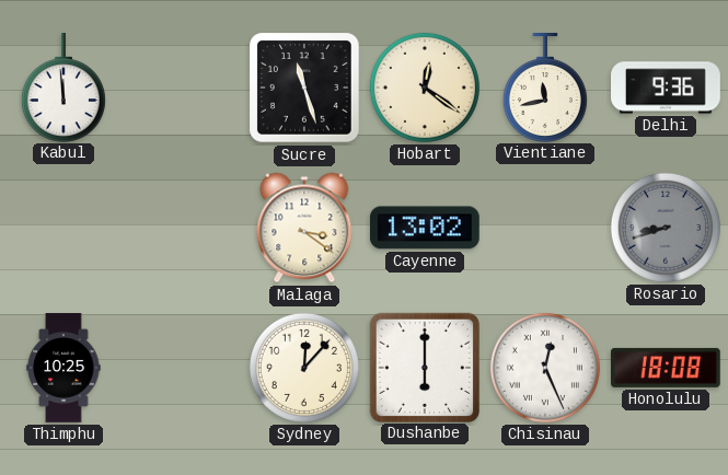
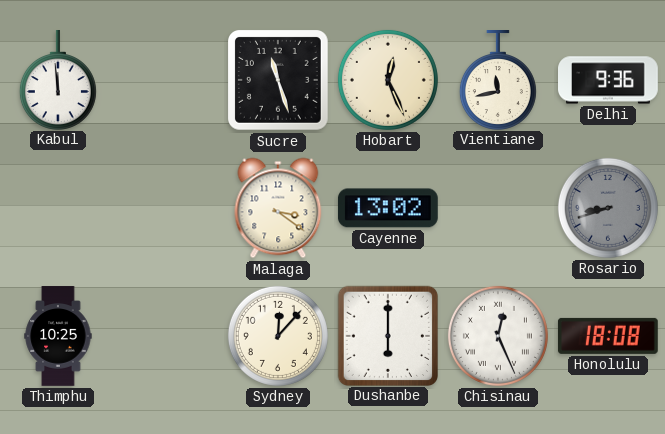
Hobart: 12:21 -> 12:26 (388, 80)
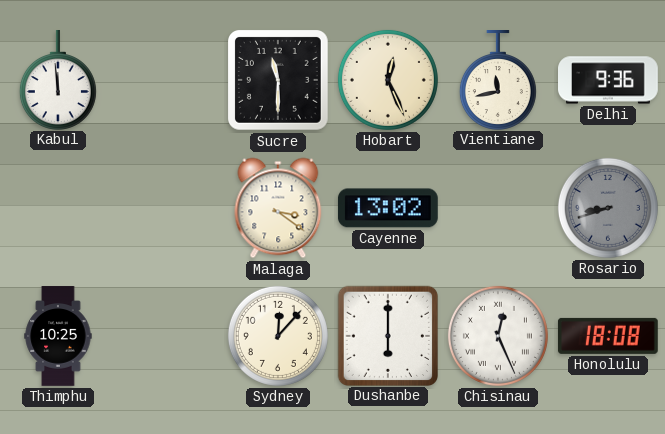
Sucre: 11:27 -> 11:30 (279, 81)
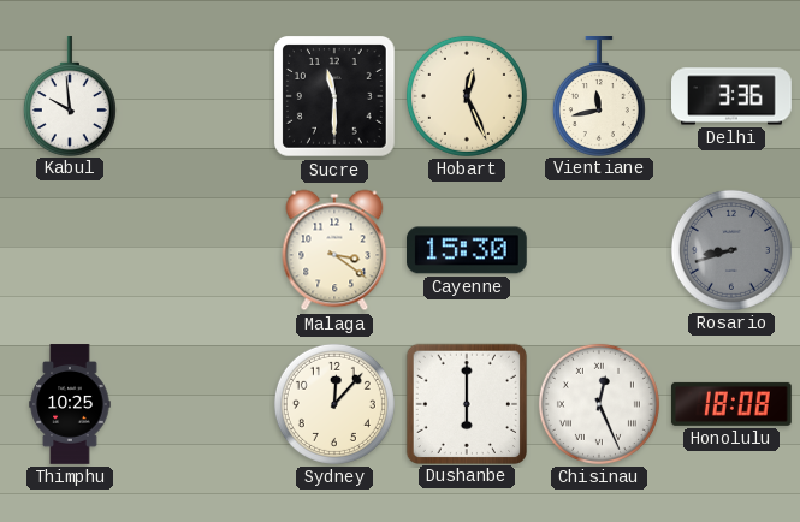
Kabul: 11:59 -> 9:59 (70, 96)
Delhi: 9:36 -> 3:36 (733, 96)
Cayenne: 13:02 -> 15:30 (467, 250)
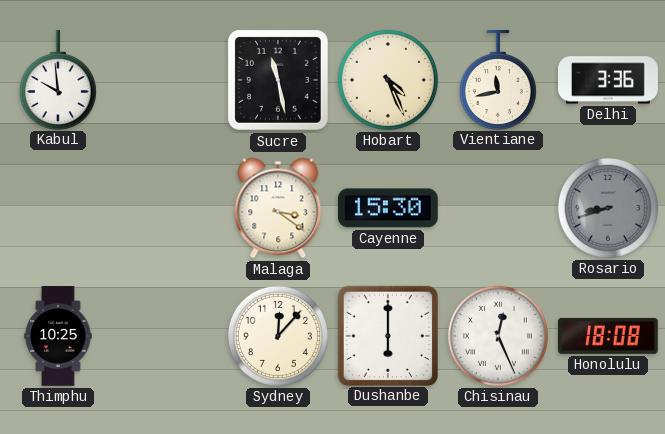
Sucre: 11:30 -> 11:28 (279, 81)
Hobart: 12:26 -> 4:26 (388, 80)
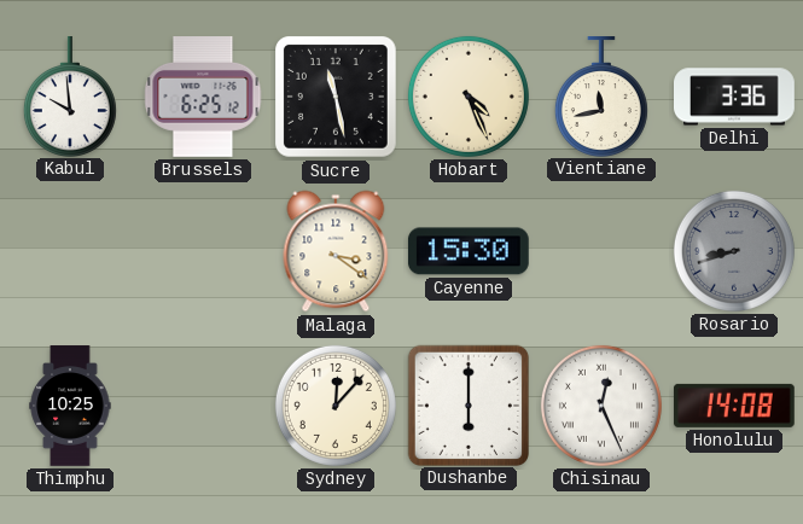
Brussels: none -> 6:25 (203, 98)
Honolulu: 18:08 -> 14:08 (734, 406)
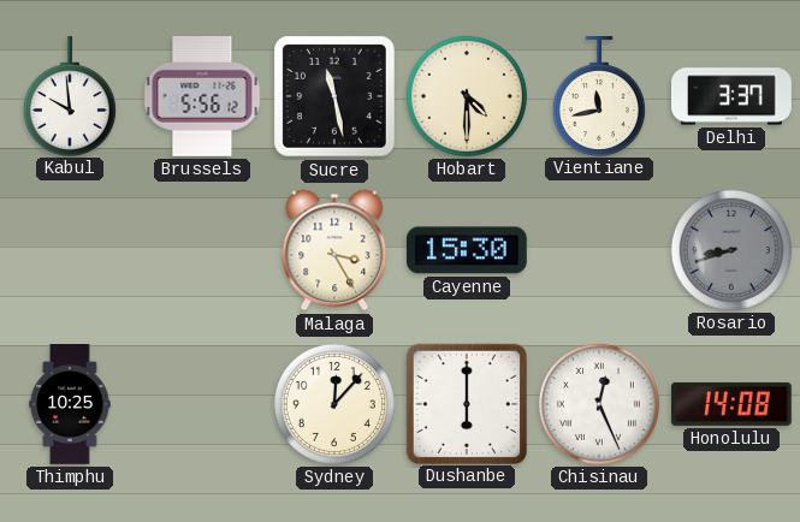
Brussels: 6:25 -> 5:56 (202, 97)
Hobart: 4:26 -> 4:30 (467, 96)
Delhi: 3:36 -> 3:37 (733, 96)
Malaga: 3:21 -> 3:25 (334, 250)
